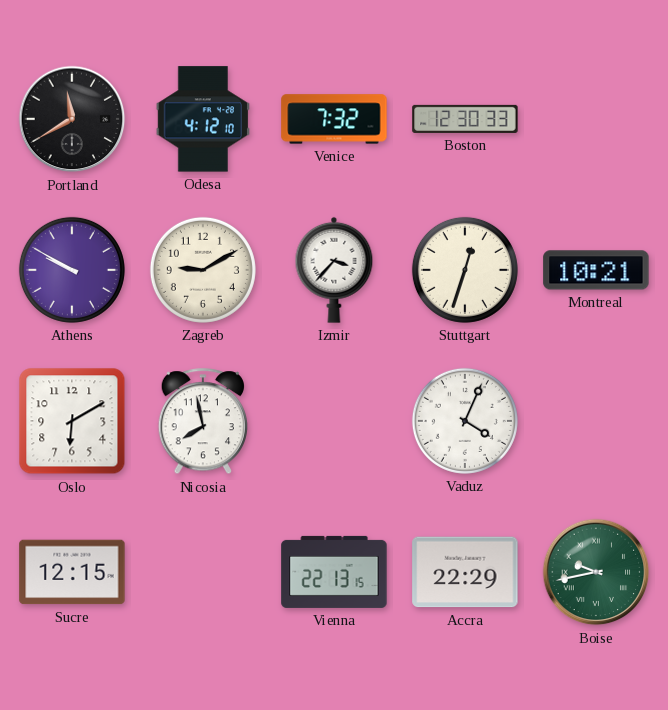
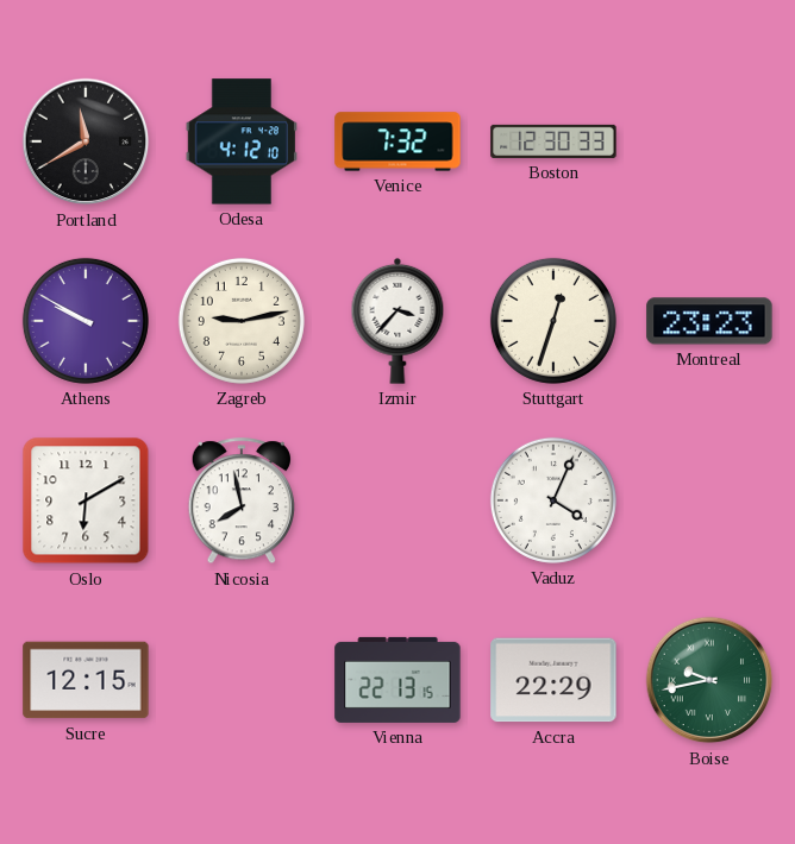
Zagreb: 9:10 -> 9:13 (242, 321)
Montreal: 10:21 -> 23:23 (709, 321)
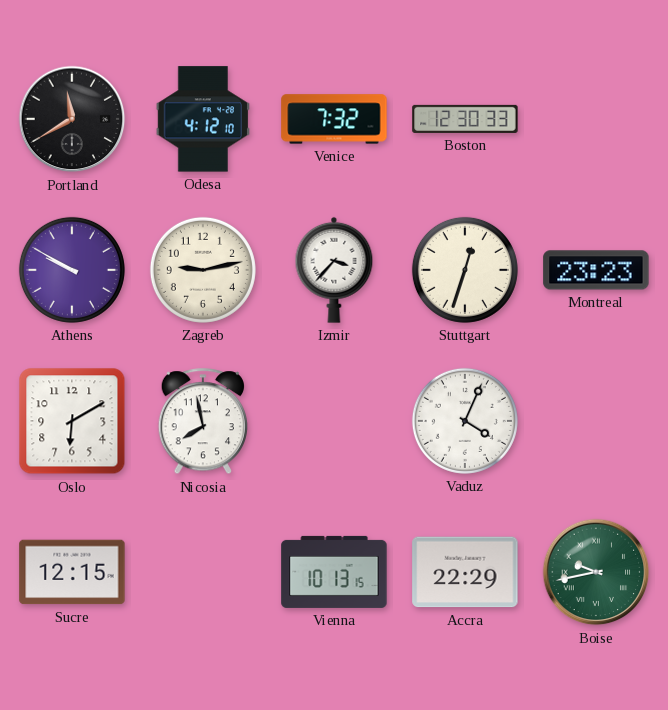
Vienna: 22:13 -> 10:13 (334, 572)
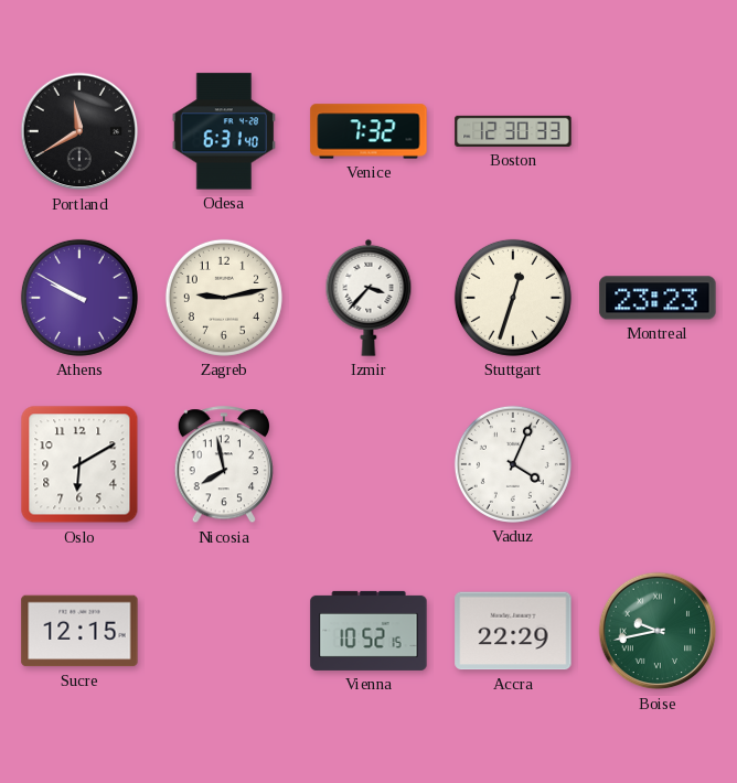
Odesa: 4:12 -> 6:31 (224, 131)
Vienna: 10:13 -> 10:52 (368, 631)
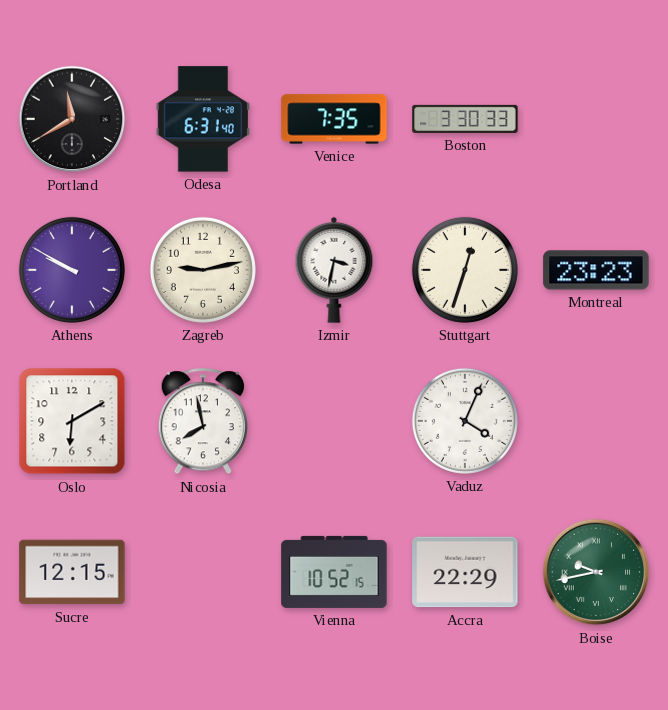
Venice: 7:32 -> 7:35 (334, 119)
Boston: 12:30 -> 3:30 (465, 119)
Izmir: 3:37 -> 3:32 (334, 270)
